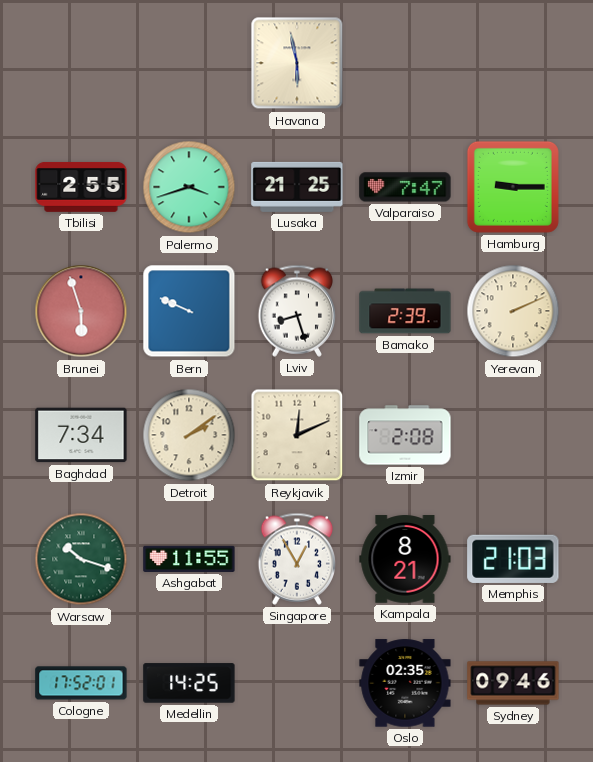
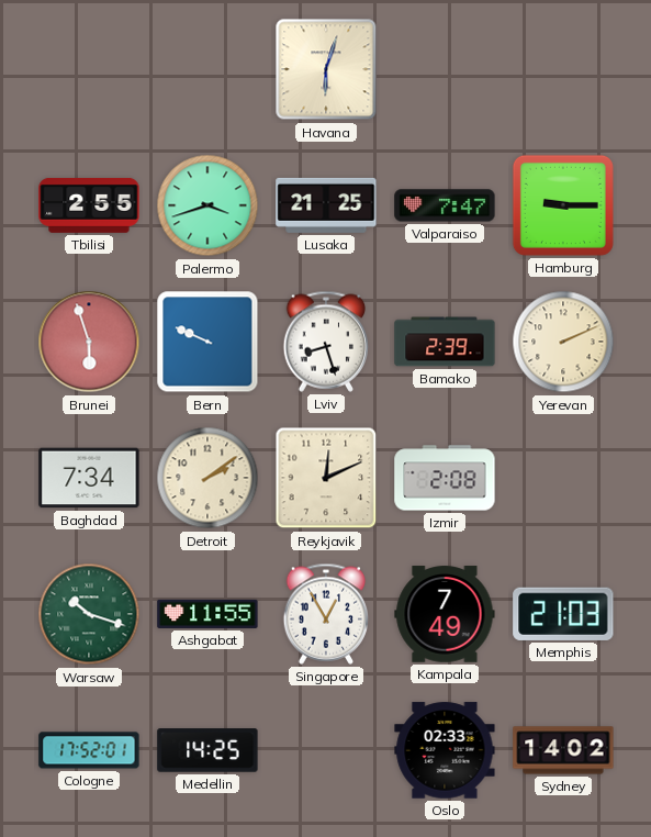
Havana: 5:58 -> 6:03 (326, 69)
Kampala: 8:21 -> 7:49 (445, 614)
Oslo: 02:35 -> 02:33 (445, 750)
Sydney: 09:46 -> 14:02 (563, 750)
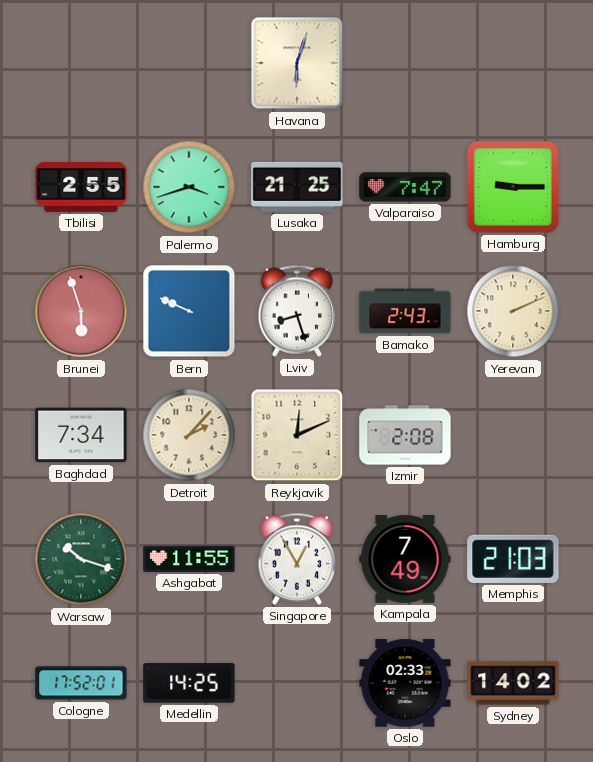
Bamako: 2:39 -> 2:43 (405, 311)
Detroit: 2:09 -> 2:07 (189, 435)
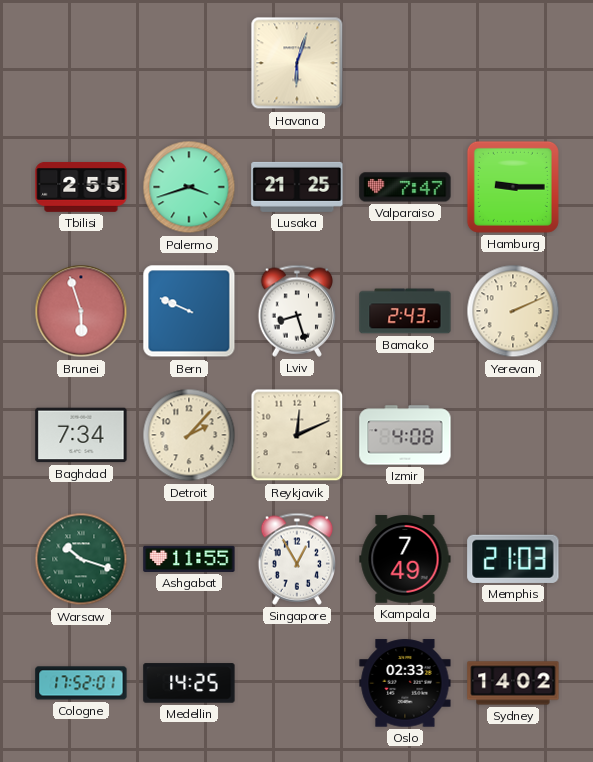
Izmir: 2:08 -> 4:08 (405, 435)
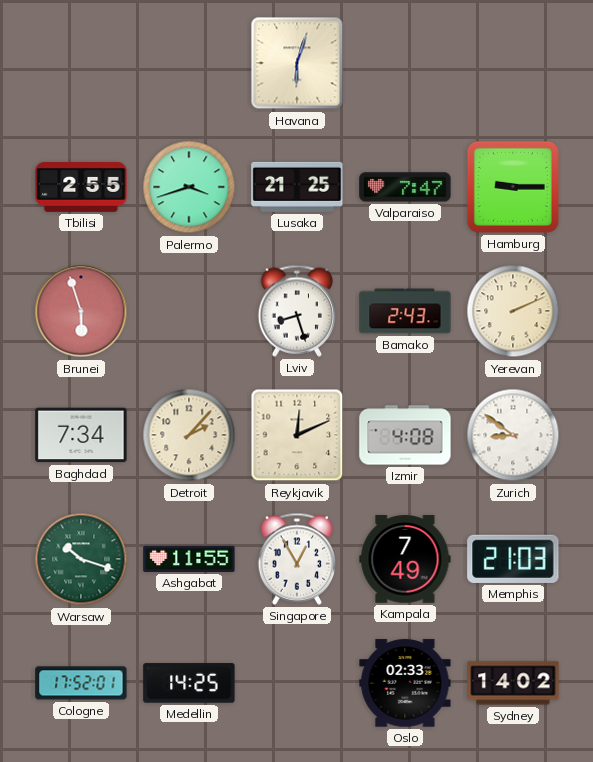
Bern: 9:49 -> none (189, 311)
Zurich: none -> 8:51 (513, 435)
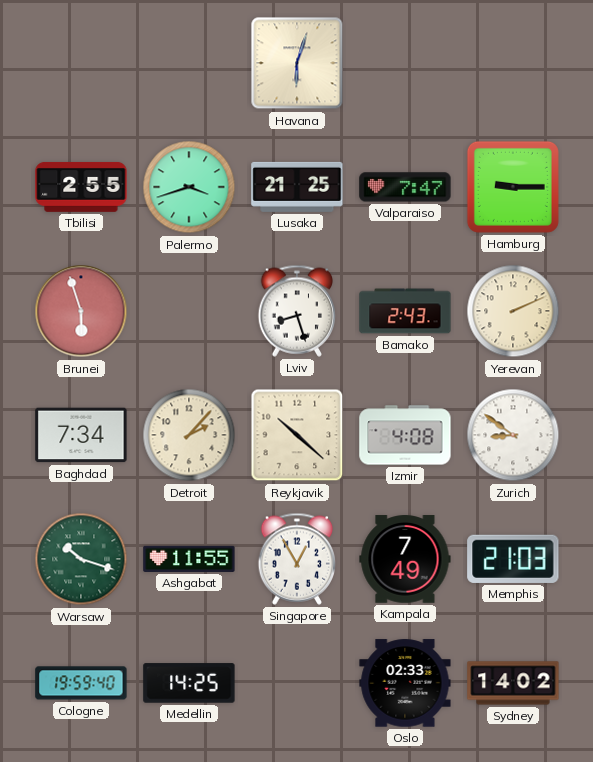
Reykjavik: 12:11 -> 10:22 (297, 435)
Cologne: 17:52 -> 19:59 (81, 683)
